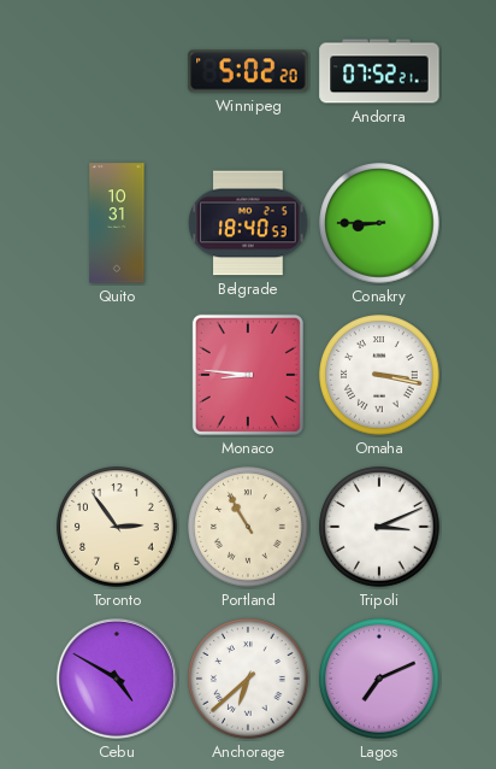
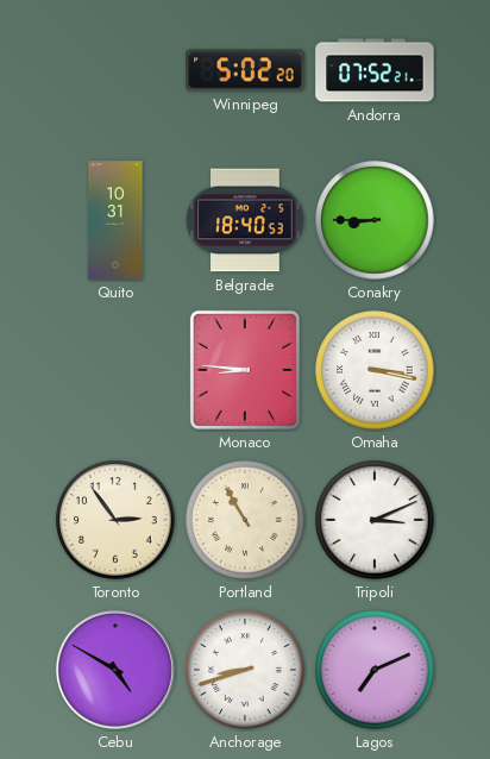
Anchorage: 6:38 -> 8:42 (245, 670)
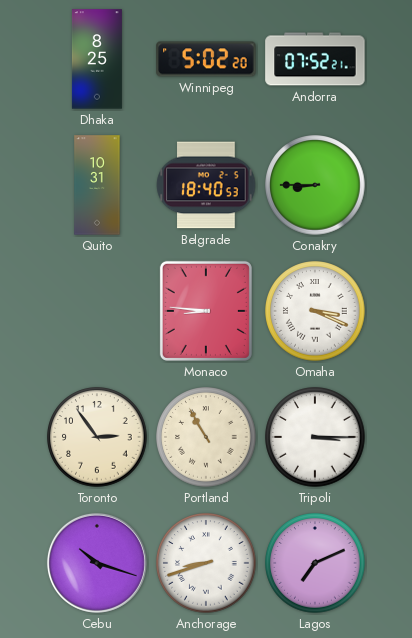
Dhaka: none -> 8:25 (97, 59)
Omaha: 3:17 -> 3:19 (315, 311)
Tripoli: 3:11 -> 3:15 (315, 437)
Cebu: 4:50 -> 10:18 (97, 563)
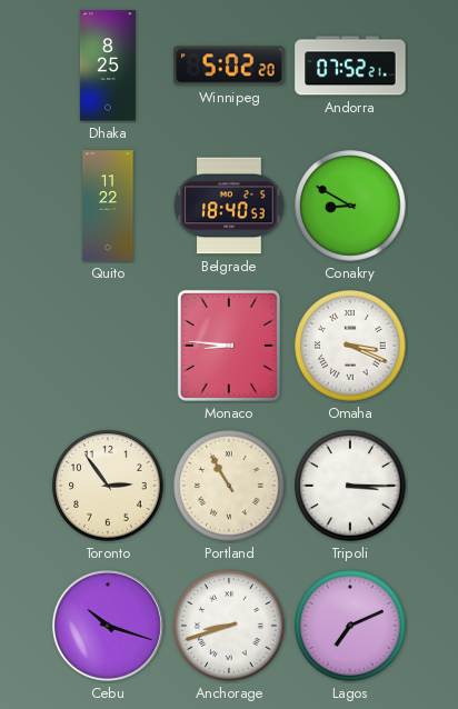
Quito: 10:31 -> 11:22 (108, 206)
Conakry: 8:45 -> 8:50 (350, 206)
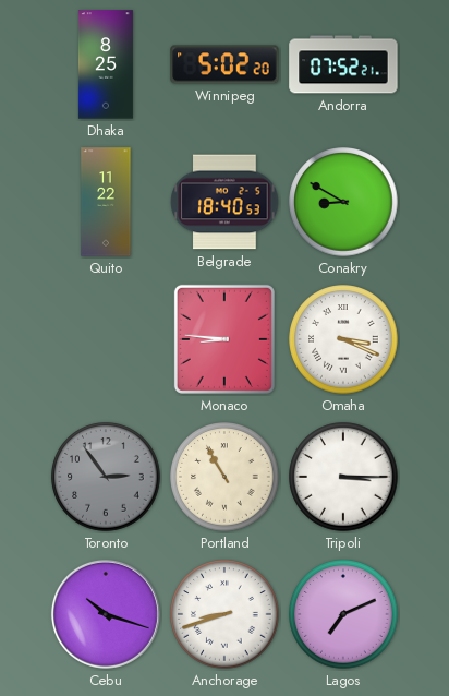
Toronto dial: cream -> grey (106, 477)
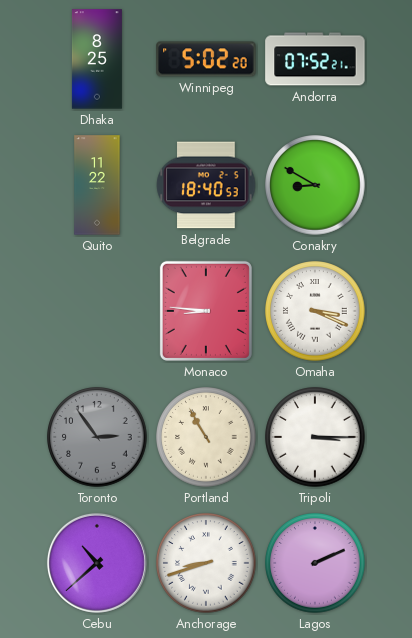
Cebu: 10:18 -> 10:38 (97, 563)
Lagos: 7:11 -> 2:11 (315, 563)
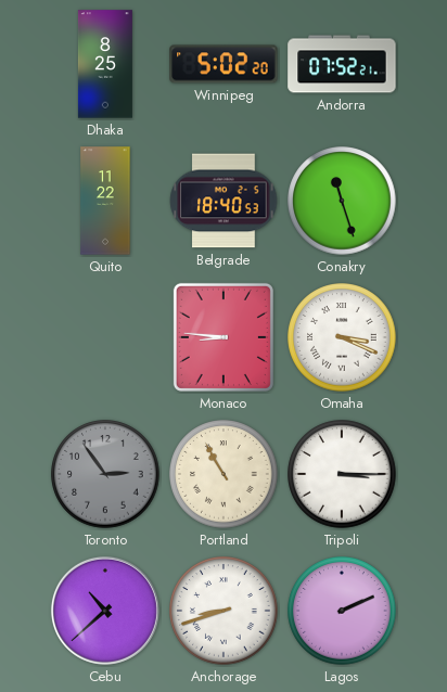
Conakry: 8:50 -> 11:27 (342, 201)
